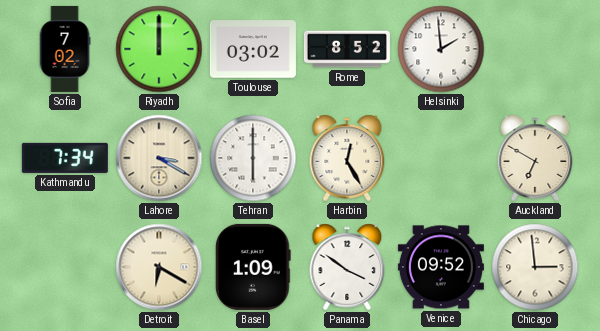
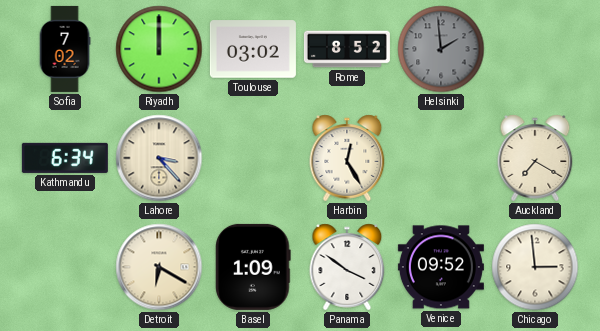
Helsinki dial: white -> grey (441, 49)
Kathmandu: 7:34 -> 6:34 (65, 158)
Lahore: 3:20 -> 3:23 (159, 158)
Tehran: 6:00 -> none (253, 158)
Auckland: 6:50 -> 7:20 (535, 158)
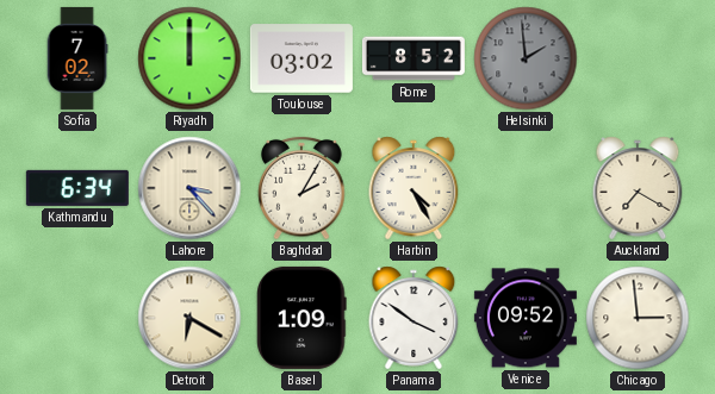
Baghdad: none -> 2:05 (301, 188)
Harbin: 12:25 -> 4:25 (414, 188)
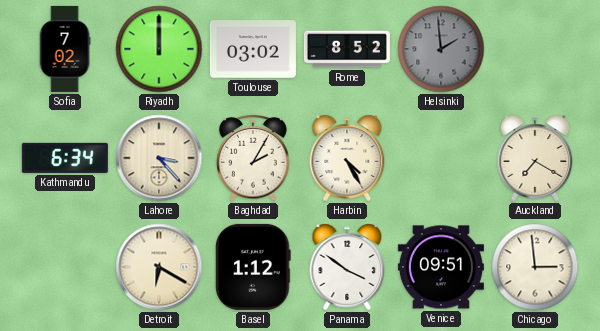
Basel: 1:09 -> 1:12 (253, 267)
Venice: 09:52 -> 09:51 (441, 267)
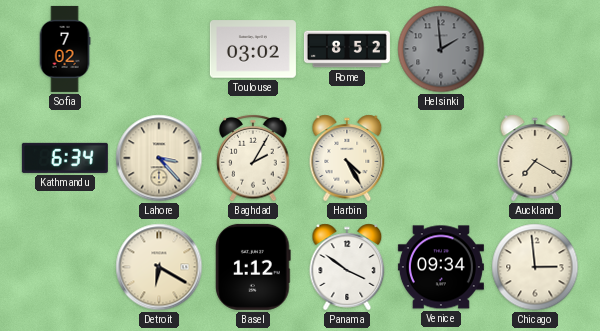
Riyadh: 12:00 -> none (159, 49)
Venice: 09:51 -> 09:34 (441, 267)
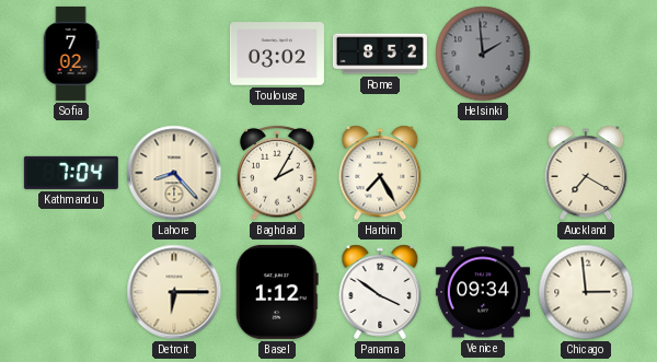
Kathmandu: 6:34 -> 7:04 (71, 173)
Lahore: 3:23 -> 8:23 (174, 173)
Harbin: 4:25 -> 7:25 (380, 173)
Detroit: 6:20 -> 6:15 (174, 292)
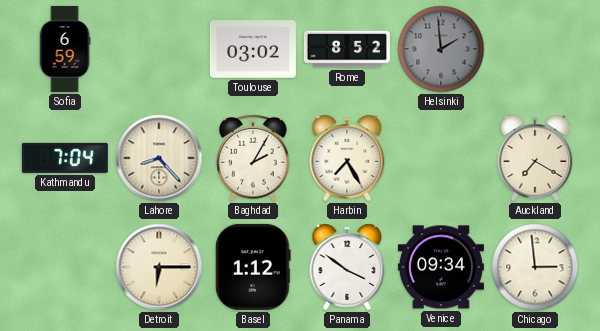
Sofia: 7:02 -> 6:59 (65, 49)
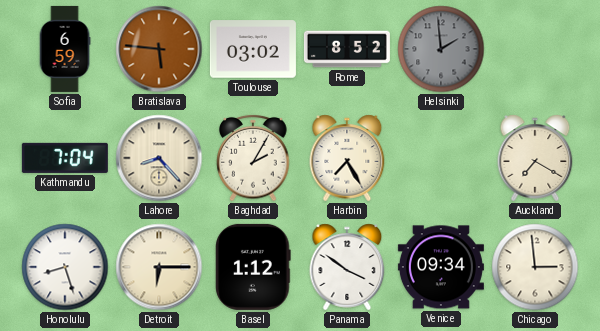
Bratislava: none -> 5:46 (159, 49)
Honolulu: none -> 8:27 (65, 267)
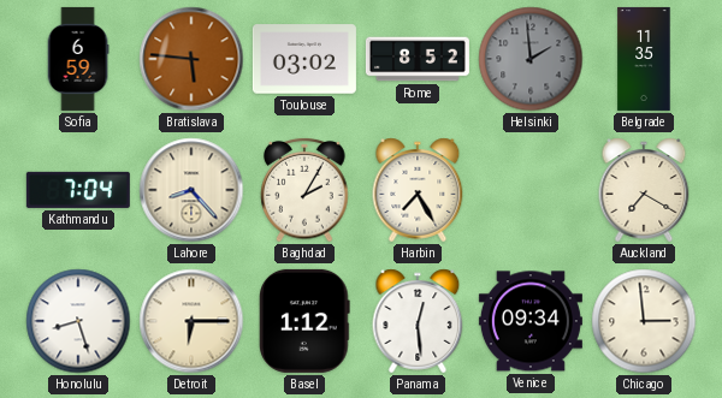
Belgrade: none -> 11:35 (644, 59)
Panama: 3:51 -> 12:29 (418, 321)
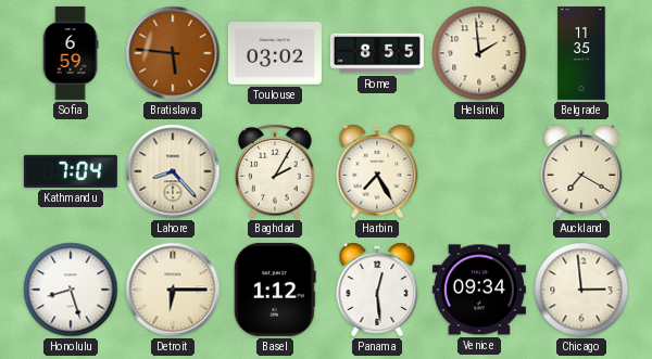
Rome: 8:52 -> 8:55 (377, 53)
Helsinki dial: grey -> cream (479, 53)
